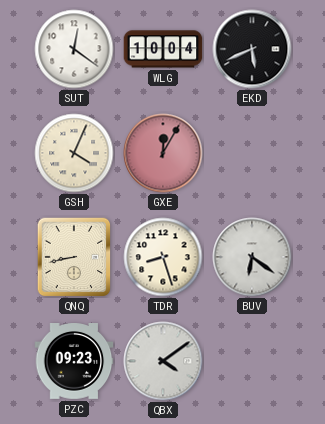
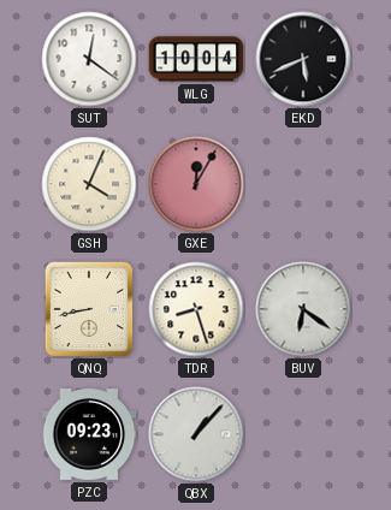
QBX: 4:09 -> 1:07 (196, 434)
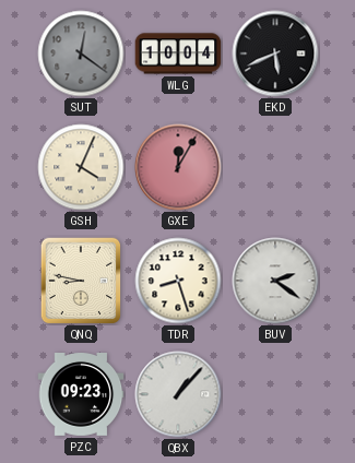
SUT dial: white -> grey (81, 54)
QNQ: 8:43 -> 8:47 (81, 281)
BUV: 6:21 -> 2:21 (275, 281)
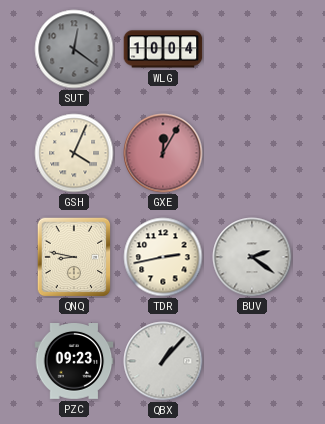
EKD: 5:41 -> none (275, 54)
TDR: 8:27 -> 2:43 (163, 257)
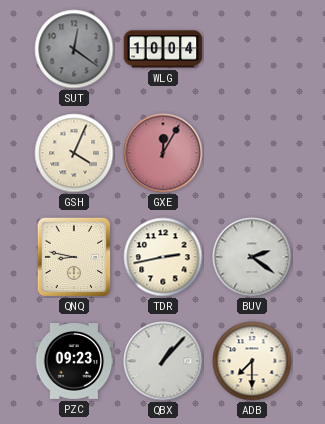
ADB: none -> 7:30 (252, 361)
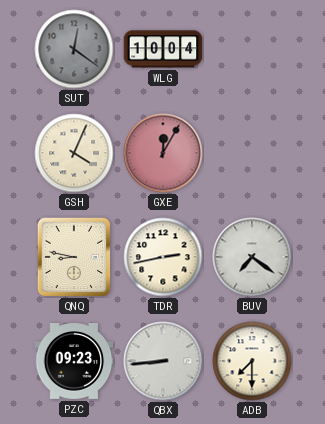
BUV: 2:21 -> 7:21 (252, 257)
QBX: 1:07 -> 8:44 (163, 361)
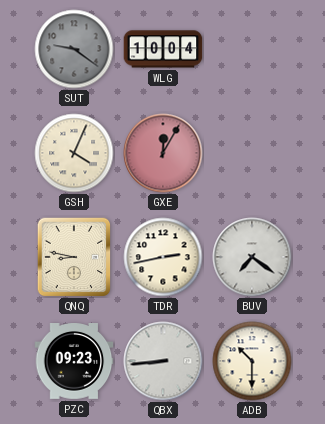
SUT: 12:21 -> 9:21 (74, 49)
ADB: 7:30 -> 10:30 (252, 361)
